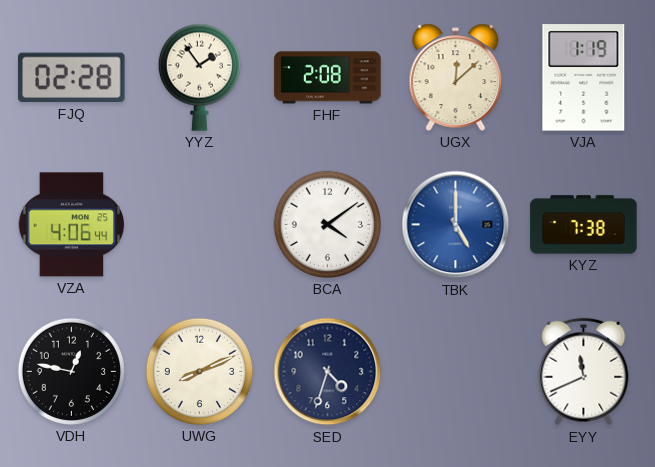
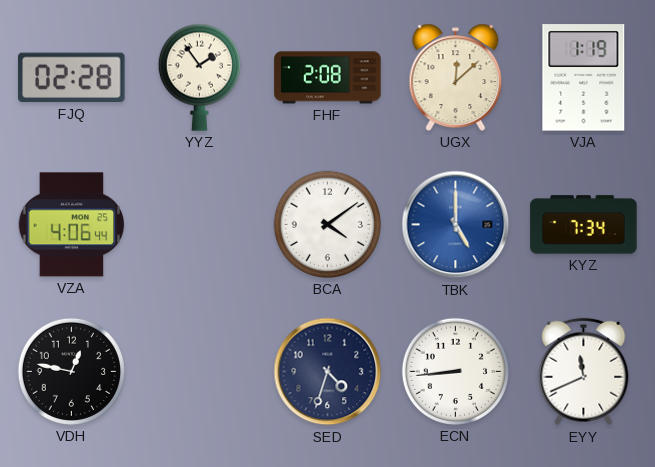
KYZ: 7:38 -> 7:34 (584, 225)
UWG: 8:11 -> none (199, 371)
ECN: none -> 8:44 (455, 371)
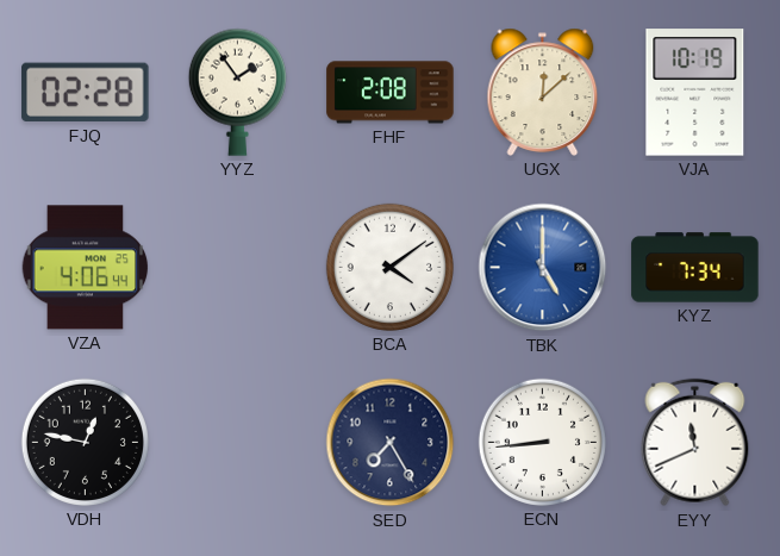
VJA: 1:19 -> 10:19 (695, 93)
SED: 4:33 -> 7:25 (391, 443)
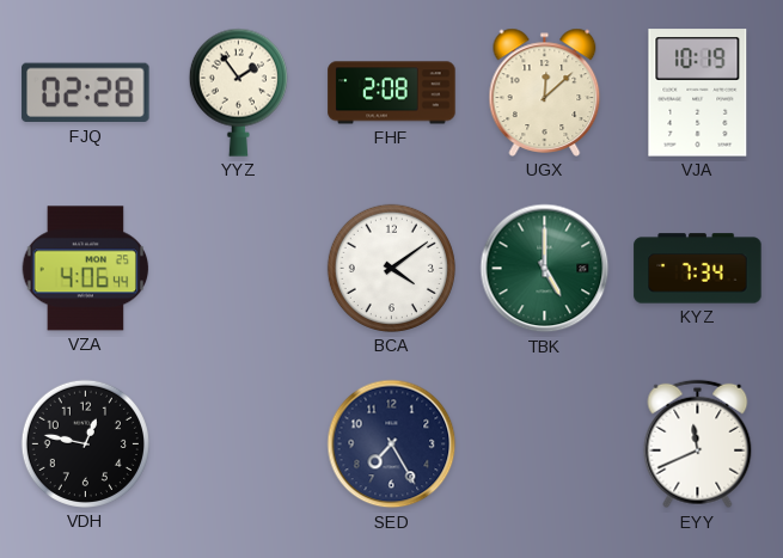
TBK dial: blue -> green (545, 269)
ECN: 8:44 -> none (542, 442)
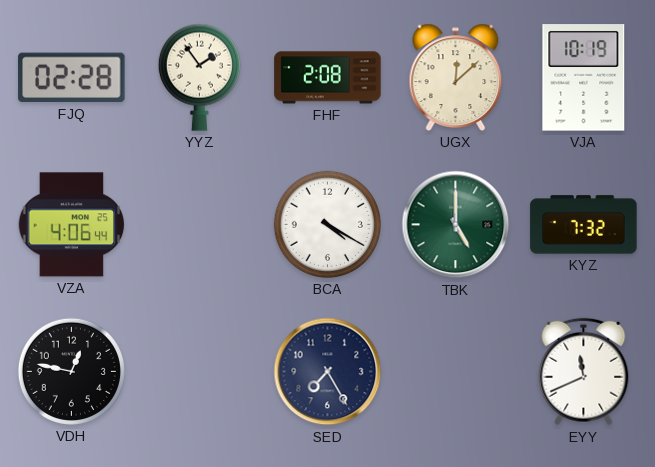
BCA: 4:09 -> 4:20 (327, 224)
KYZ: 7:34 -> 7:32 (584, 225)
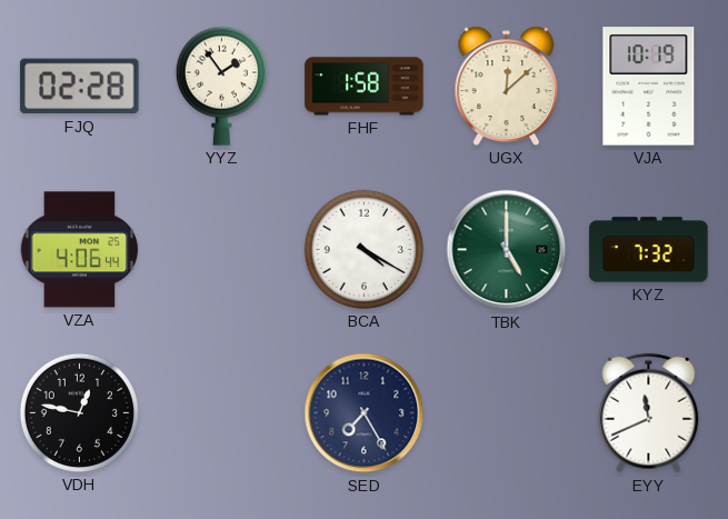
FHF: 2:08 -> 1:58 (365, 87)
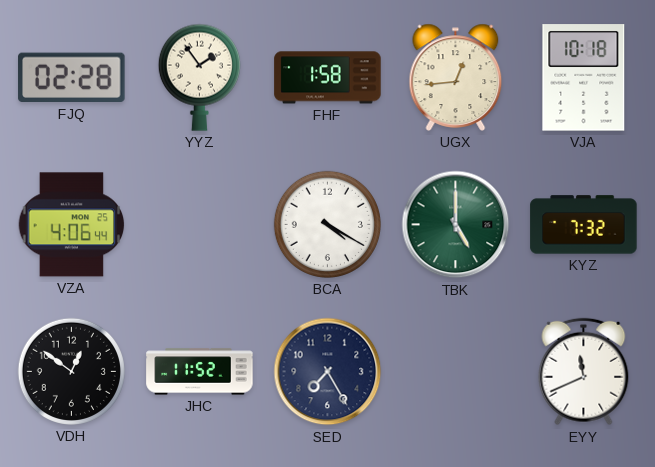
UGX: 12:08 -> 12:44 (456, 77)
VJA: 10:19 -> 10:18 (584, 78)
VDH: 12:47 -> 12:51 (71, 371)
JHC: none -> 11:52 (200, 372)
